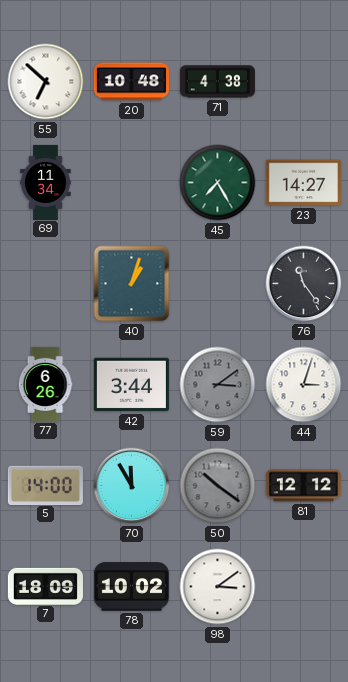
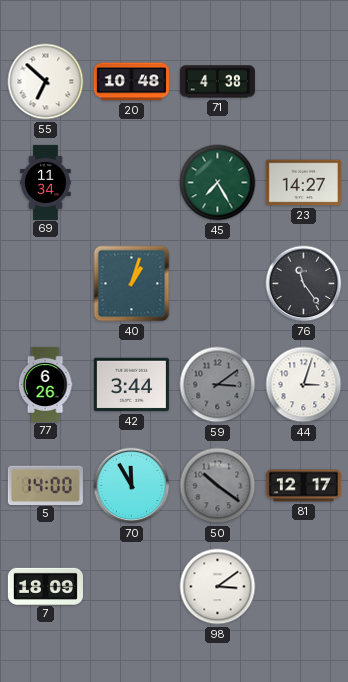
81: 12:12 -> 12:17 (303, 486)
78: 10:02 -> none (131, 587)
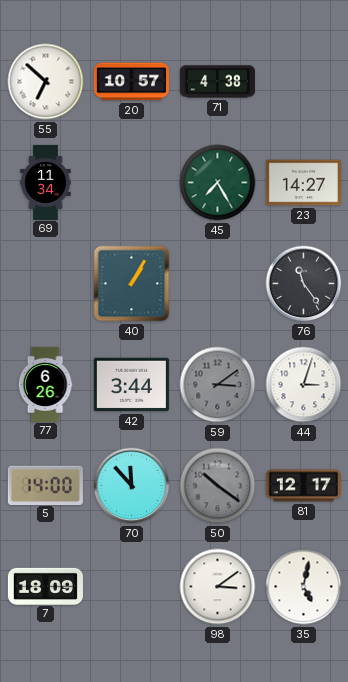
20: 10:48 -> 10:57 (131, 82)
40: 1:03 -> 1:05 (132, 284)
70: 11:55 -> 11:53 (132, 486)
35: none -> 5:02 (304, 587)
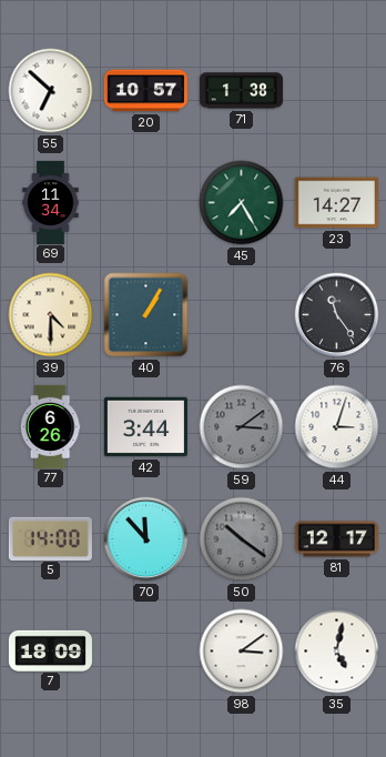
71: 4:38 -> 1:38 (241, 91)
39: none -> 4:30 (51, 315)
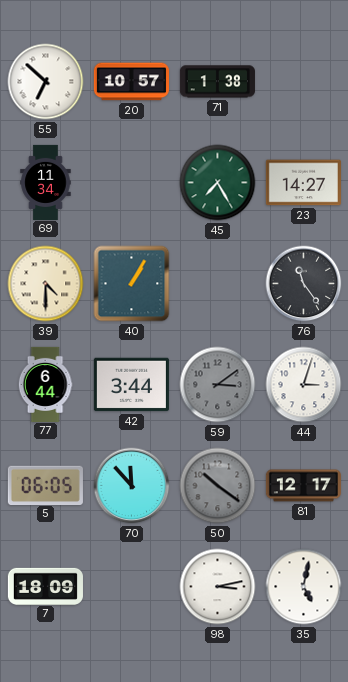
77: 6:26 -> 6:44 (45, 384)
5: 14:00 -> 06:05 (45, 485)
98: 3:09 -> 3:13 (218, 587)
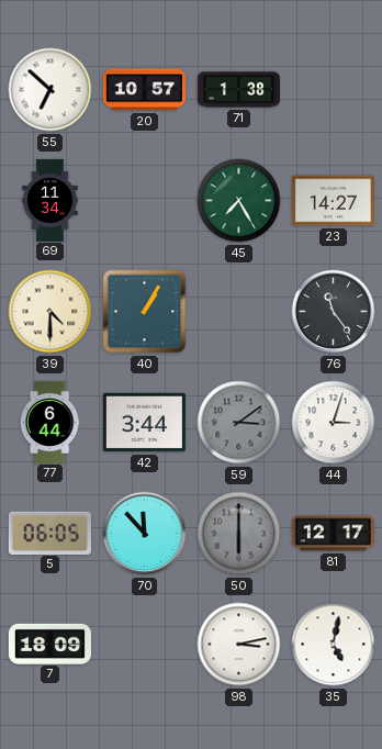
50: 10:21 -> 6:00 (239, 534)
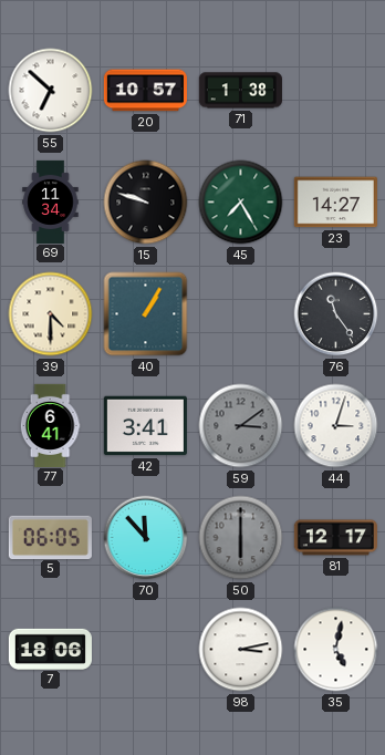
15: none -> 9:48 (146, 203)
77: 6:44 -> 6:41 (50, 425)
42: 3:44 -> 3:41 (145, 426)
7: 18:09 -> 18:06 (50, 649)
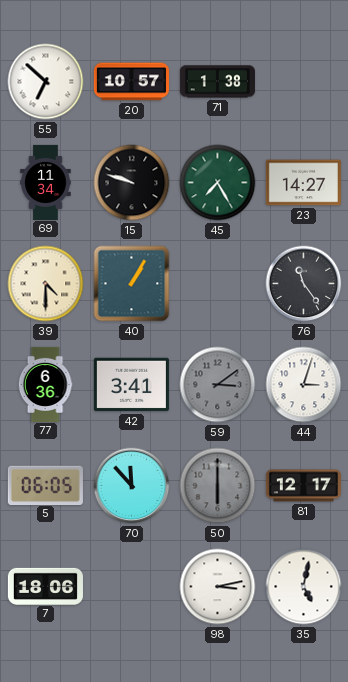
77: 6:41 -> 6:36 (45, 384)
